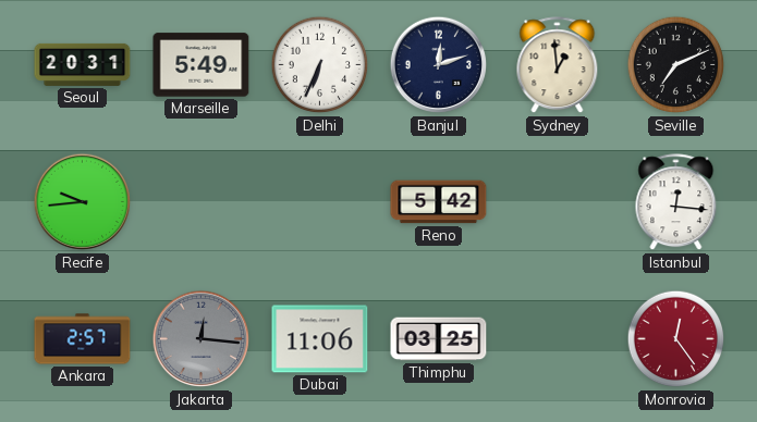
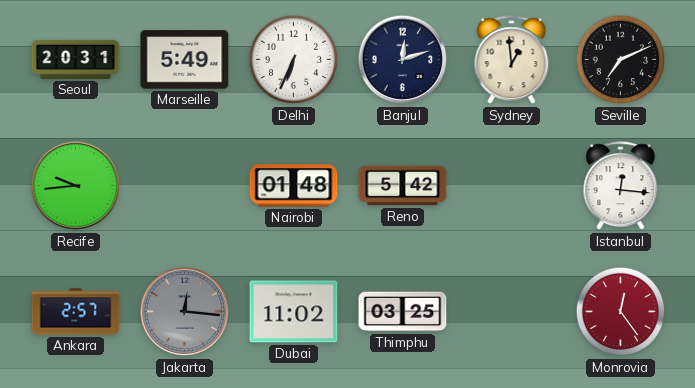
Nairobi: none -> 01:48 (294, 186)
Dubai: 11:06 -> 11:02 (294, 312)
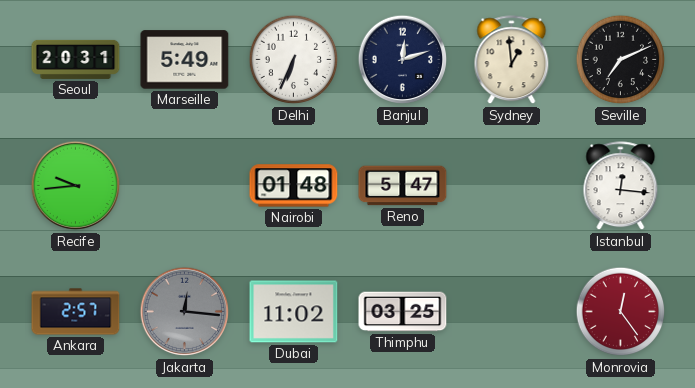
Reno: 5:42 -> 5:47 (403, 186)
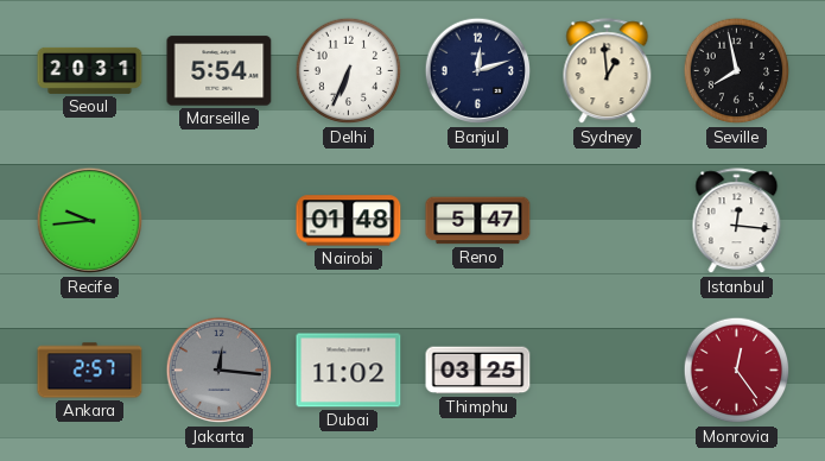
Marseille: 5:49 -> 5:54 (220, 71)
Seville: 7:11 -> 7:58 (737, 71)
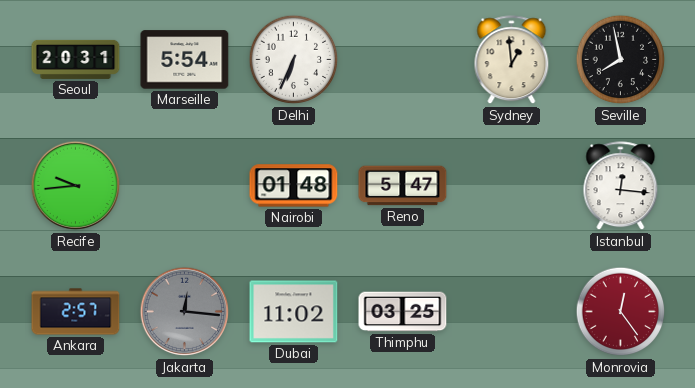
Banjul: 12:12 -> none (478, 71)
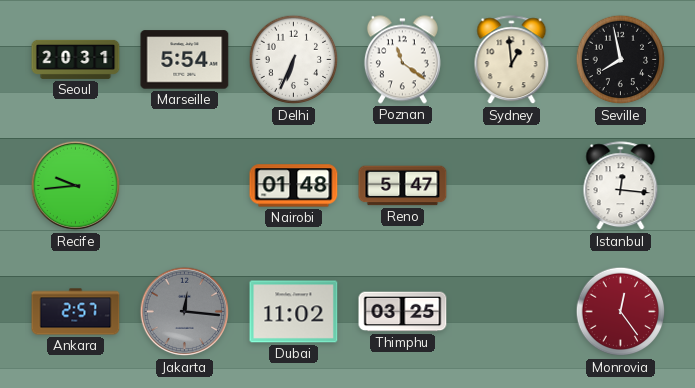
Poznan: none -> 11:21 (402, 60)
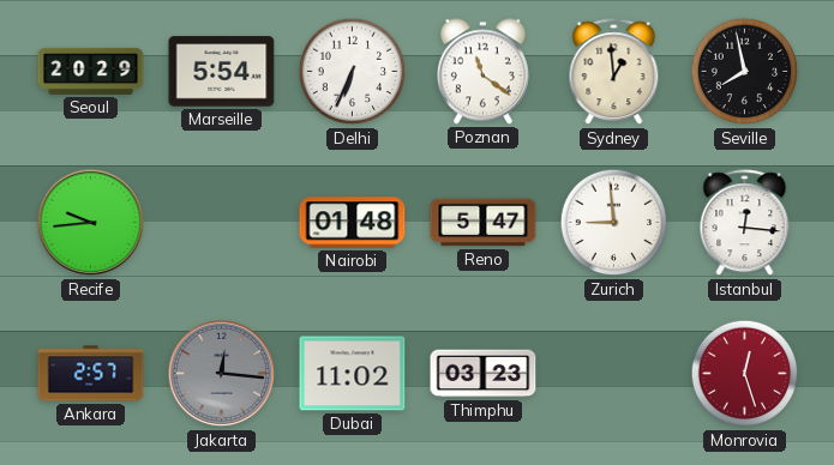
Seoul: 20:31 -> 20:29 (91, 71)
Zurich: none -> 8:59 (614, 223)
Thimphu: 03:25 -> 03:23 (484, 374)
Monrovia: 12:24 -> 12:27 (745, 374)
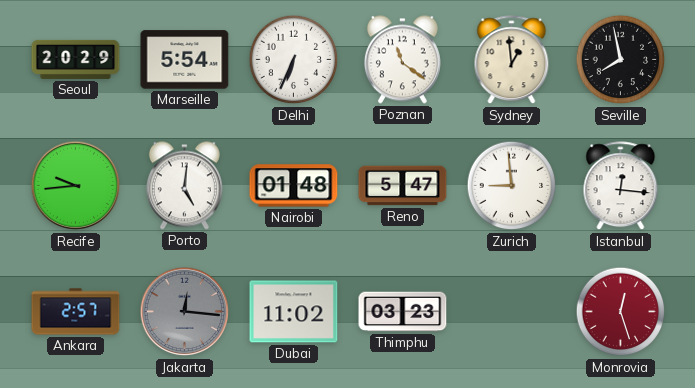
Porto: none -> 5:01 (184, 186)
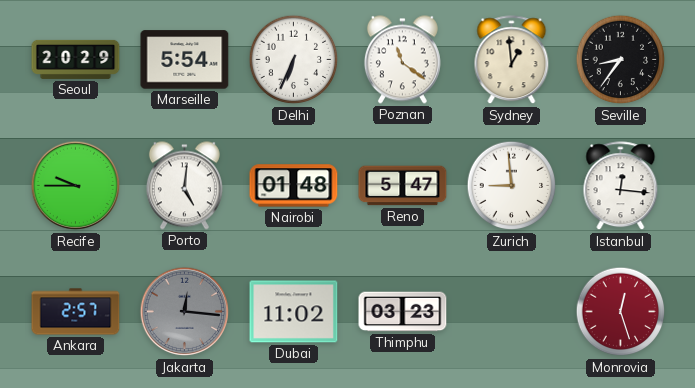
Seville: 7:58 -> 8:36 (621, 60)
Recife: 9:44 -> 9:45 (76, 186)
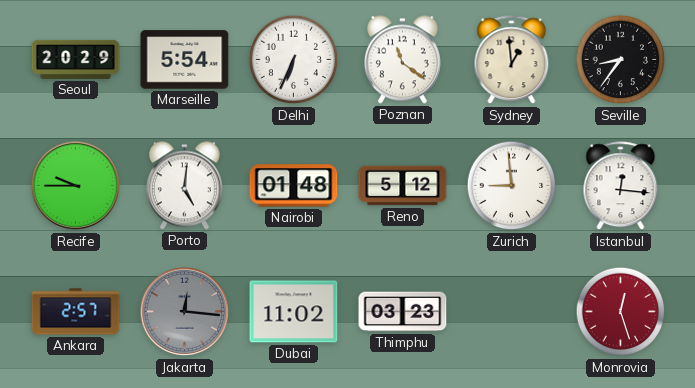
Reno: 5:47 -> 5:12 (403, 186)
